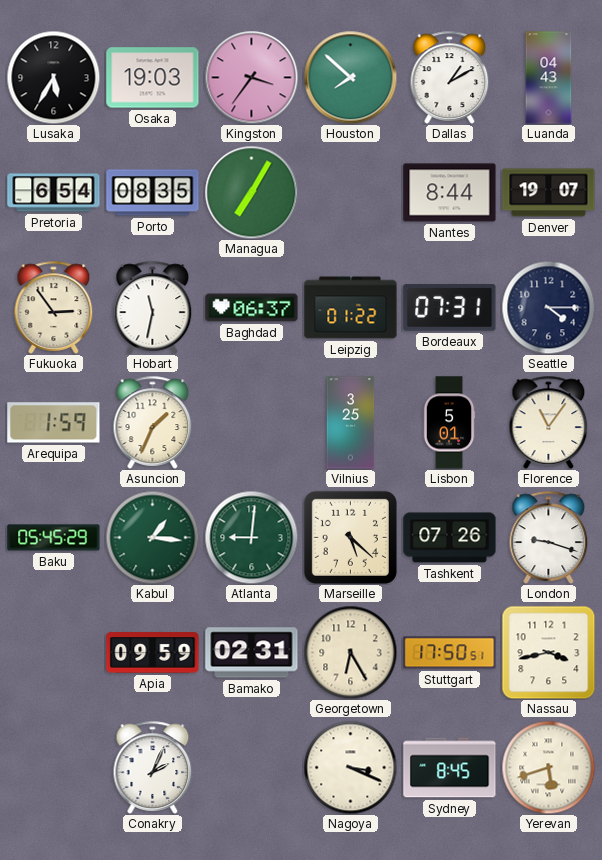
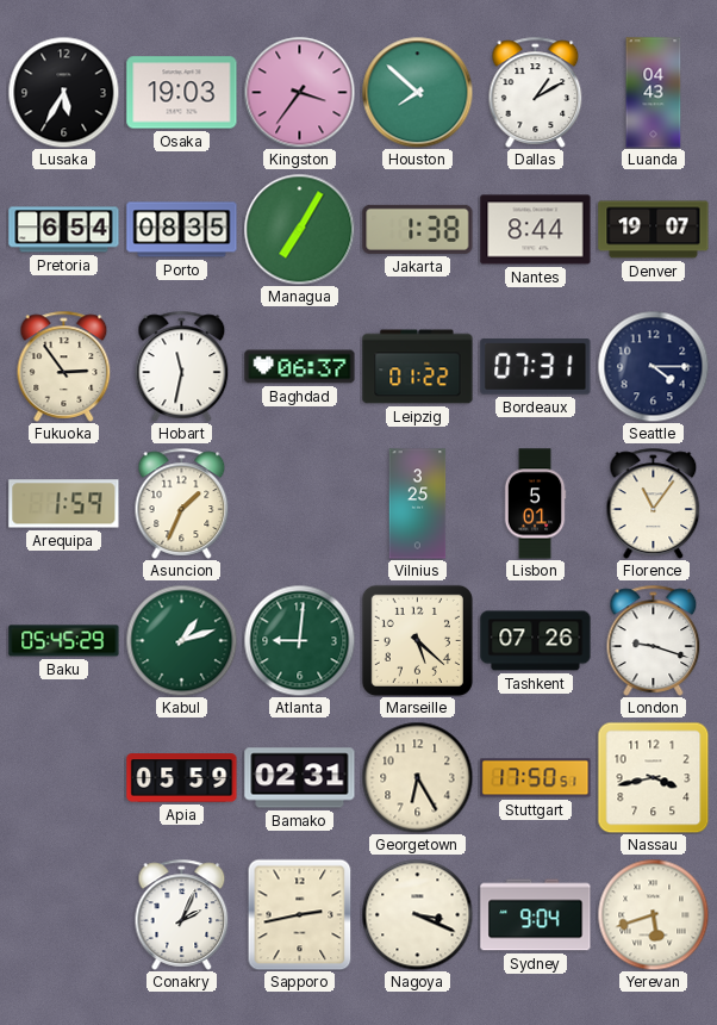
Jakarta: none -> 1:38 (418, 229)
Kabul: 1:16 -> 1:12 (181, 640)
Apia: 09:59 -> 05:59 (182, 778)
Sapporo: none -> 2:43 (300, 914)
Sydney: 8:45 -> 9:04 (536, 915)
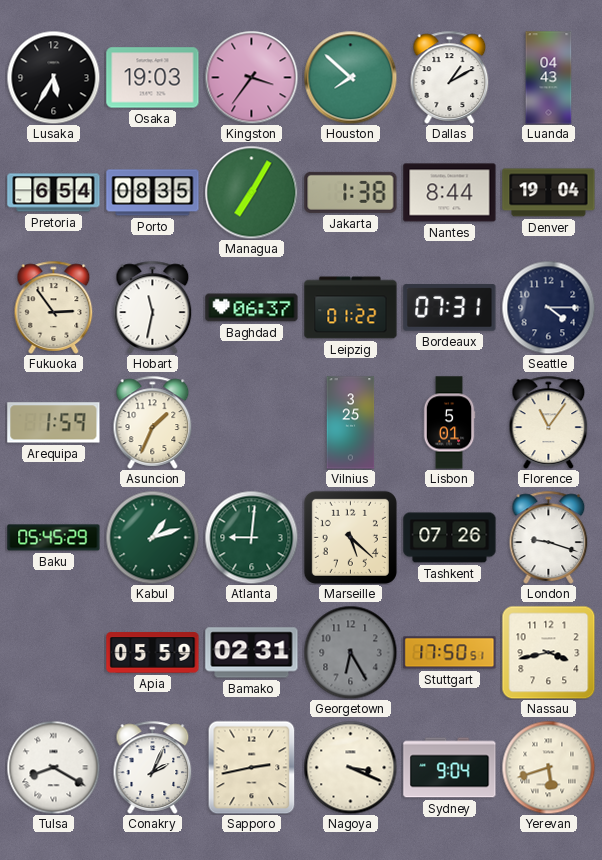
Denver: 19:07 -> 19:04 (549, 193)
Georgetown dial: cream -> grey (350, 652)
Tulsa: none -> 8:20 (53, 767)
